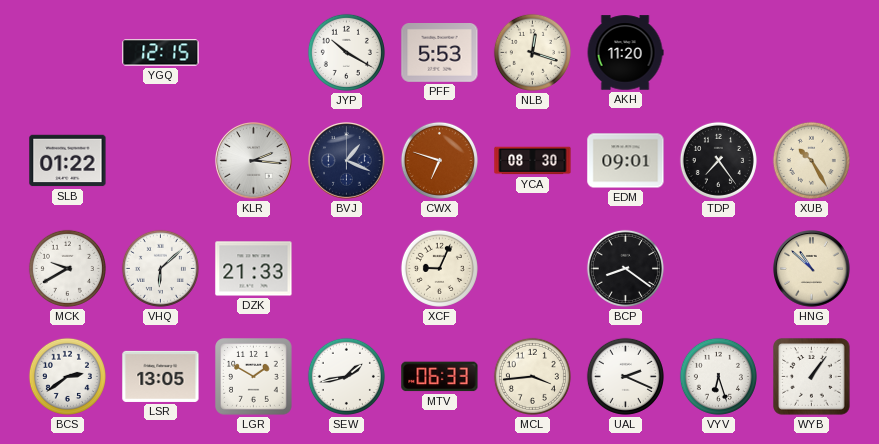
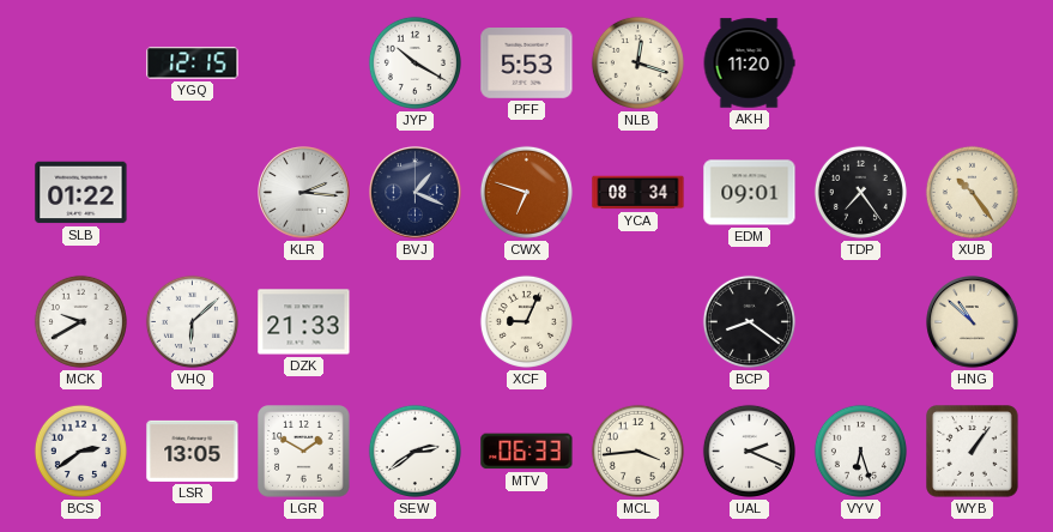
YCA: 08:30 -> 08:34 (639, 193)
XUB: 10:25 -> 10:24 (972, 192)
SEW: 1:43 -> 2:39 (414, 451)
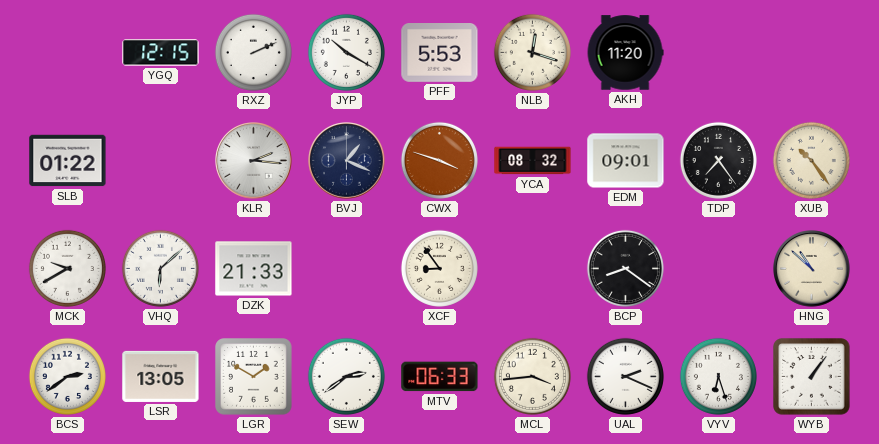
RXZ: none -> 2:11 (253, 52)
CWX: 6:48 -> 3:48 (439, 160)
YCA: 08:34 -> 08:32 (533, 161)
XCF: 9:04 -> 8:54 (439, 268)
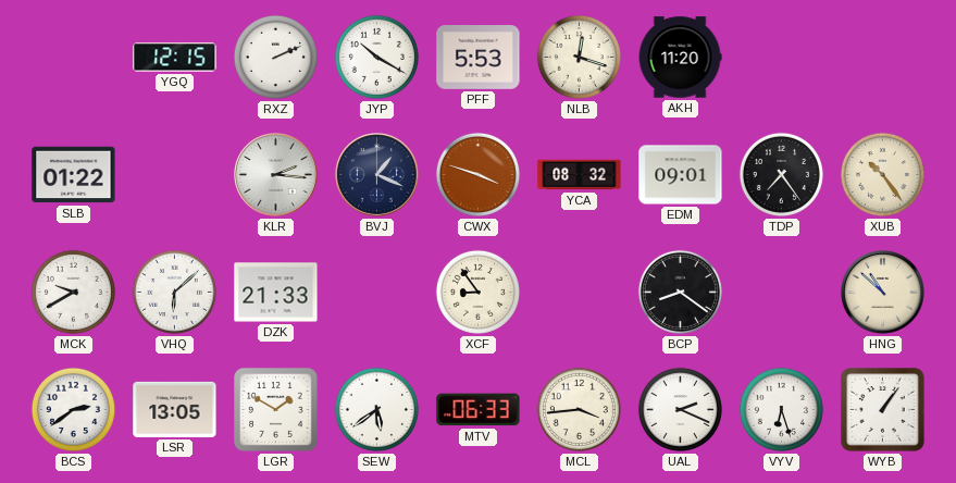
SEW: 2:39 -> 5:39 (376, 409)
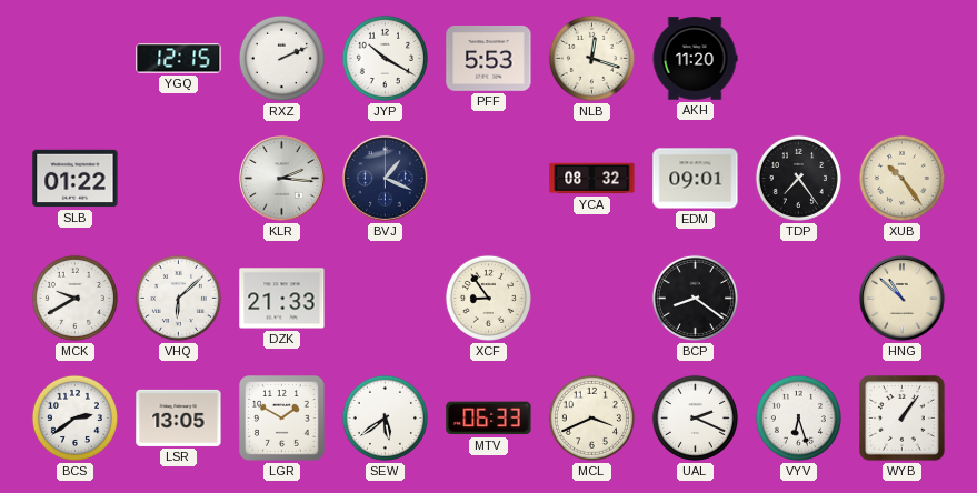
CWX: 3:48 -> none (477, 174)
MCL: 3:44 -> 3:41 (591, 417)
